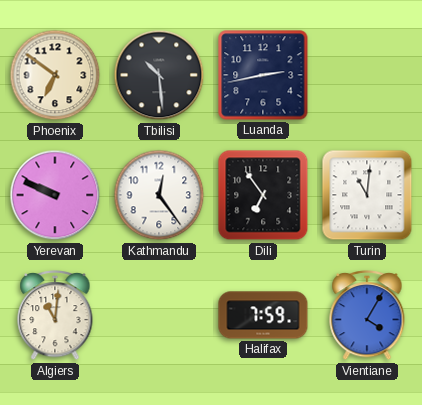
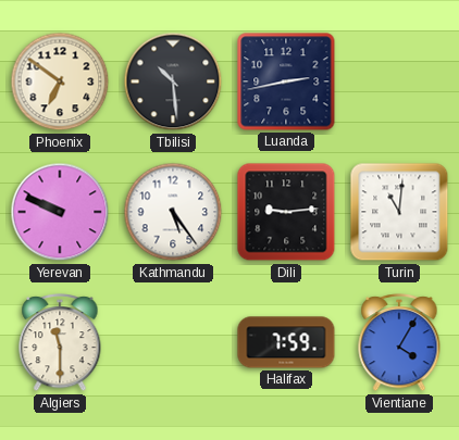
Kathmandu: 12:24 -> 5:24 (173, 212)
Dili: 6:54 -> 9:14 (286, 212)
Algiers: 11:01 -> 11:30 (60, 343)
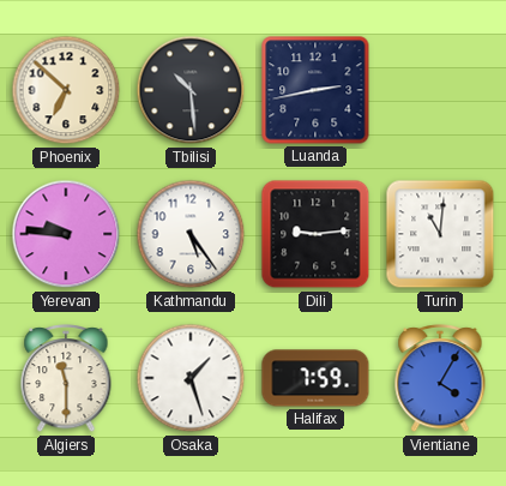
Phoenix: 6:51 -> 6:52 (66, 90)
Yerevan: 9:49 -> 9:46 (66, 234)
Osaka: none -> 1:27 (191, 378)
